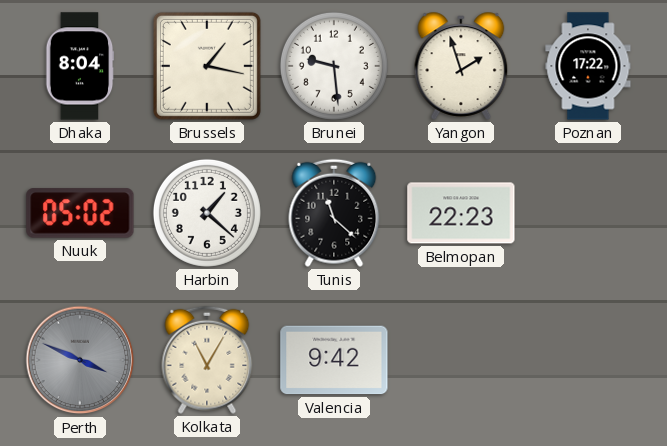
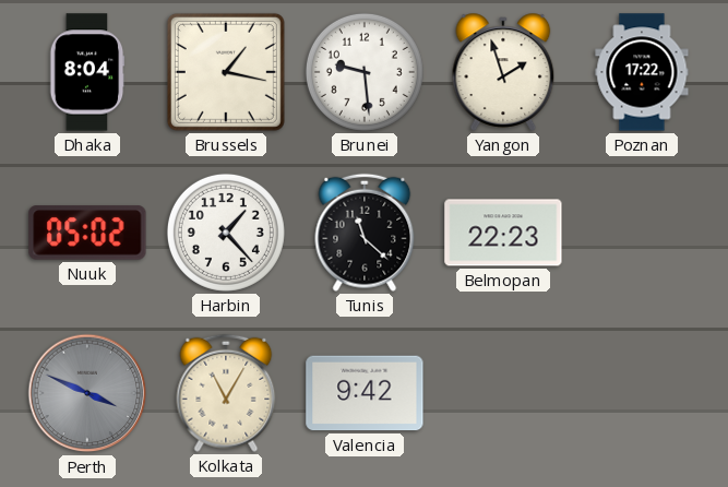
Harbin: 1:22 -> 1:23 (226, 233)
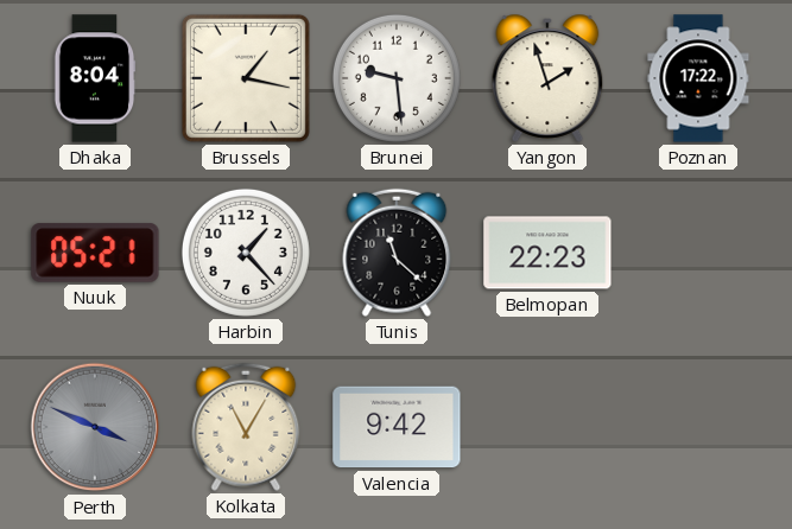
Nuuk: 05:02 -> 05:21 (95, 253)
